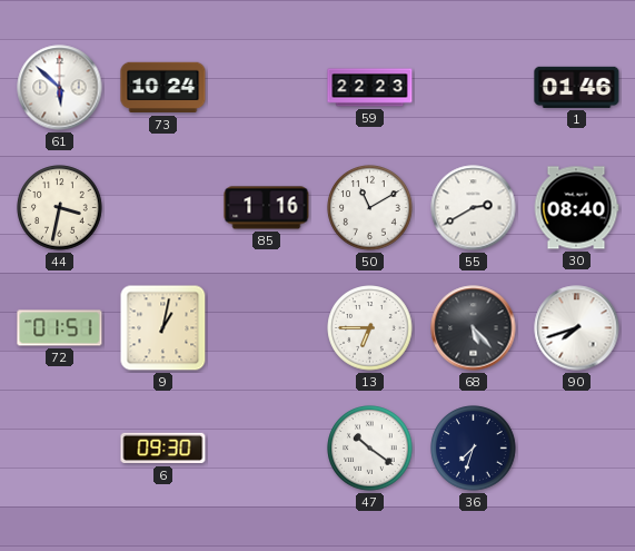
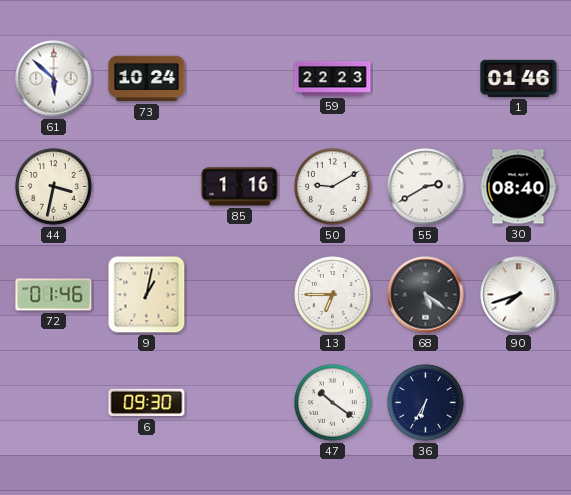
50: 11:10 -> 9:10 (333, 187)
72: 01:51 -> 01:46 (54, 295)
68: 5:23 -> 5:21 (426, 295)
36: 7:33 -> 6:35 (426, 403)
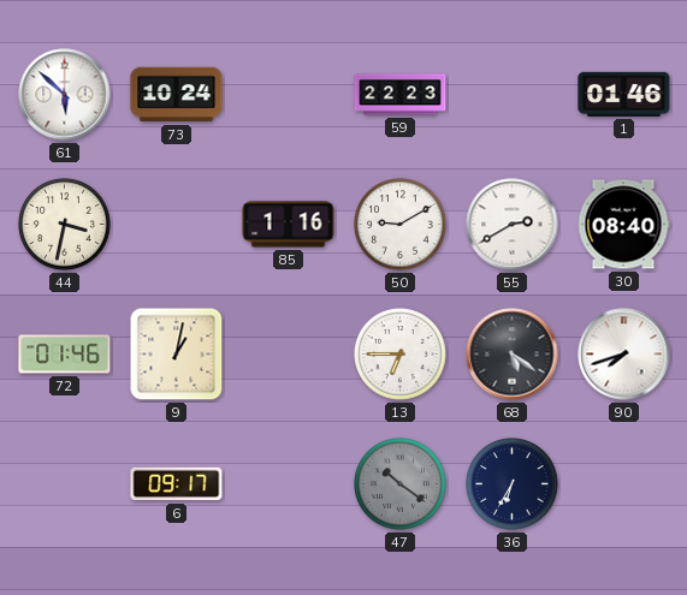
6: 09:30 -> 09:17 (177, 484)
47 dial: white -> grey (401, 484)
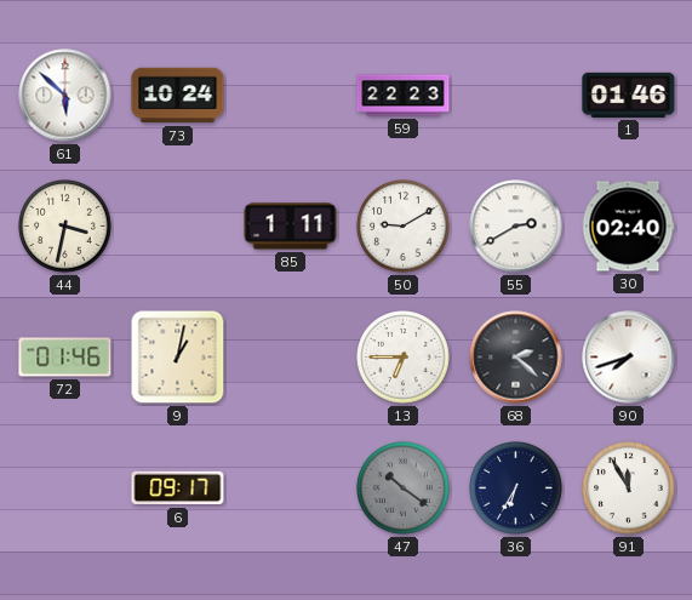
85: 1:16 -> 1:11 (291, 227)
30: 08:40 -> 02:40 (628, 227)
68: 5:21 -> 2:22 (516, 358)
91: none -> 11:55 (629, 488)
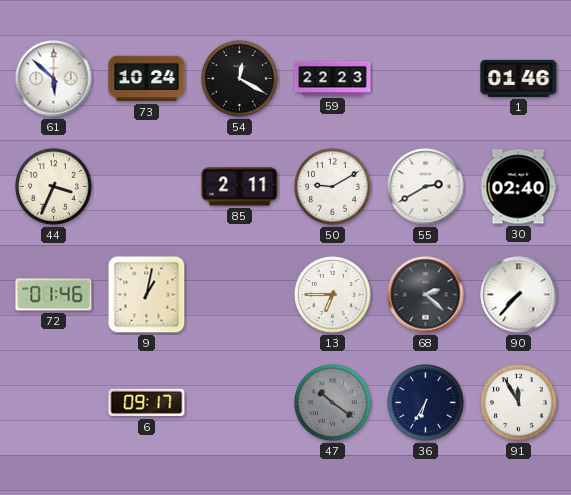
54: none -> 12:20 (240, 79)
44: 3:32 -> 3:34 (54, 187)
85: 1:11 -> 2:11 (240, 187)
90: 7:42 -> 7:37 (519, 295)
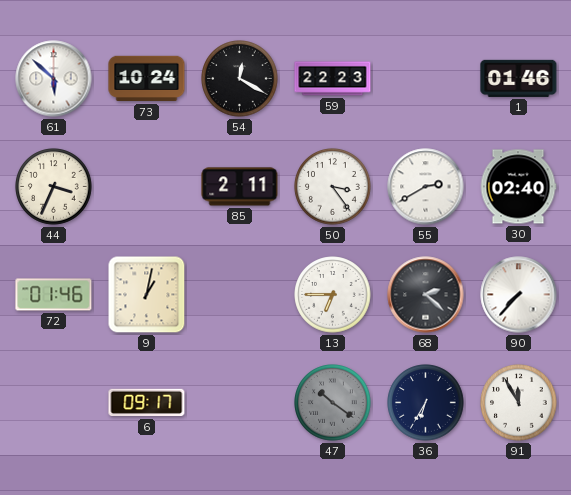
50: 9:10 -> 3:24 (333, 187)
